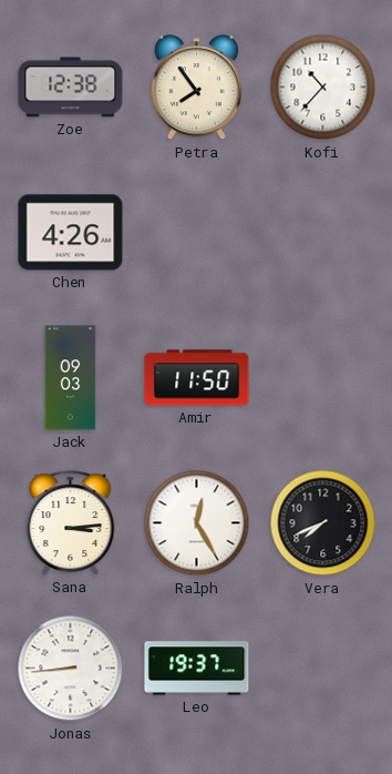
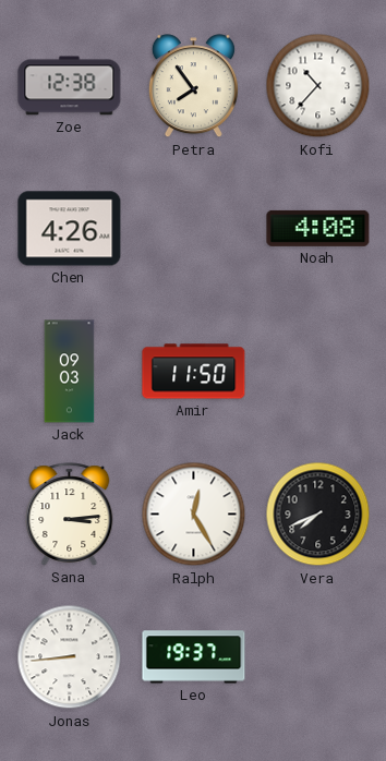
Noah: none -> 4:08 (318, 228)
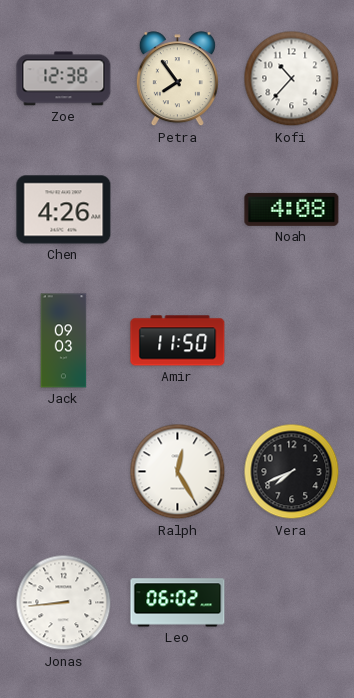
Sana: 3:14 -> none (70, 515)
Leo: 19:37 -> 06:02 (178, 603)
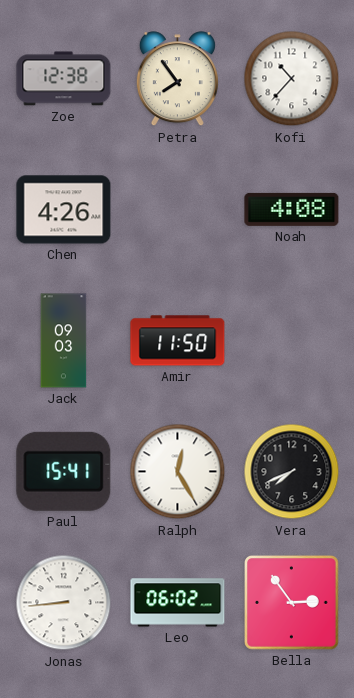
Paul: none -> 15:41 (64, 471)
Bella: none -> 2:54 (292, 603)
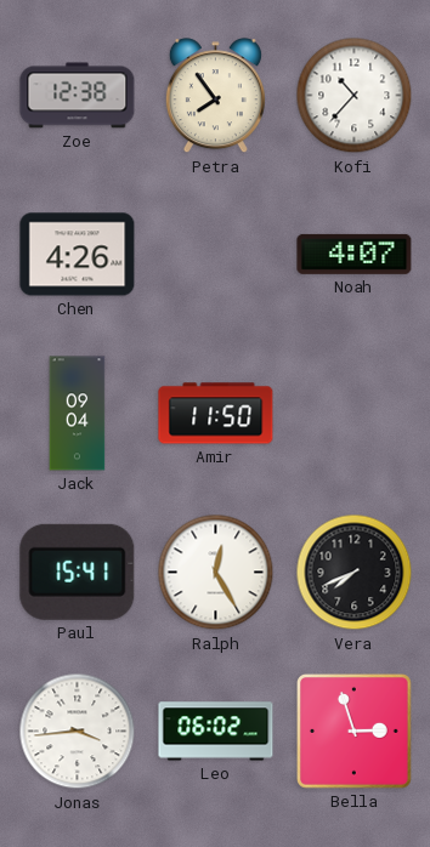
Noah: 4:08 -> 4:07 (355, 254)
Jack: 09:03 -> 09:04 (78, 414)
Jonas: 8:44 -> 3:44 (78, 732)
Bella: 2:54 -> 2:57 (355, 732)
